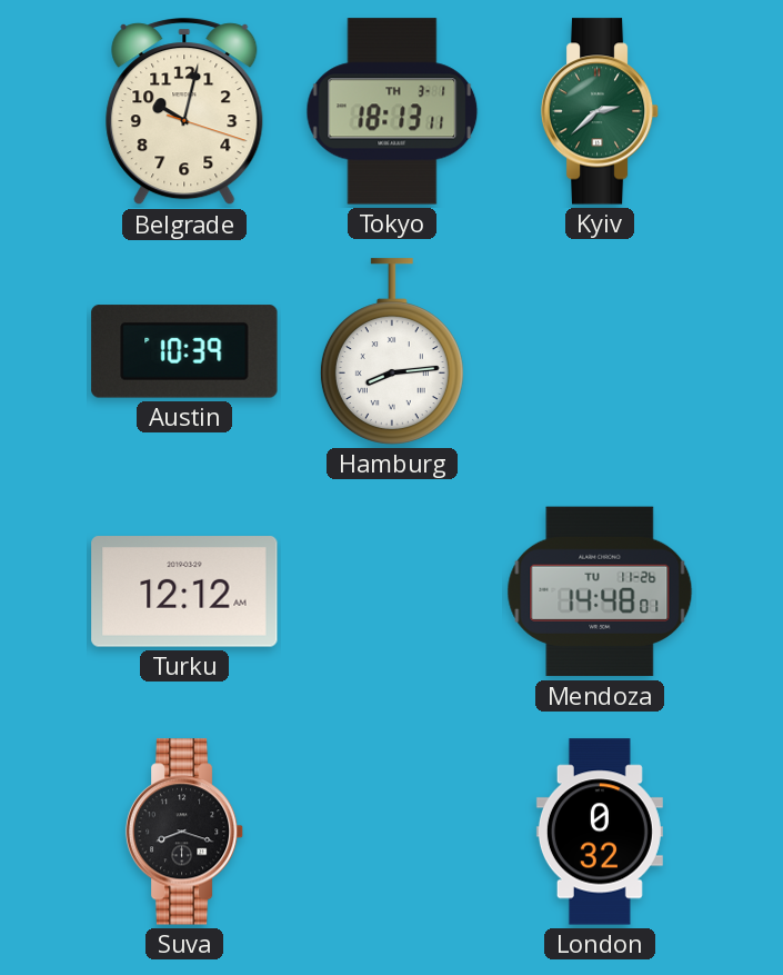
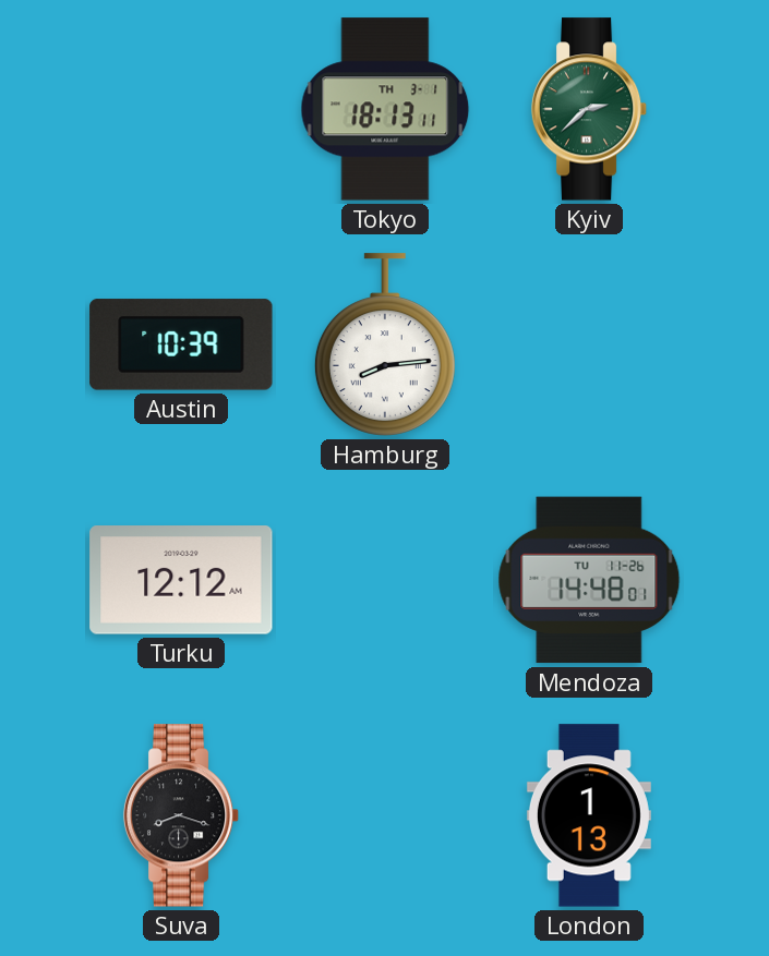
Belgrade: 10:02 -> none (184, 112)
London: 0:32 -> 1:13 (589, 815)
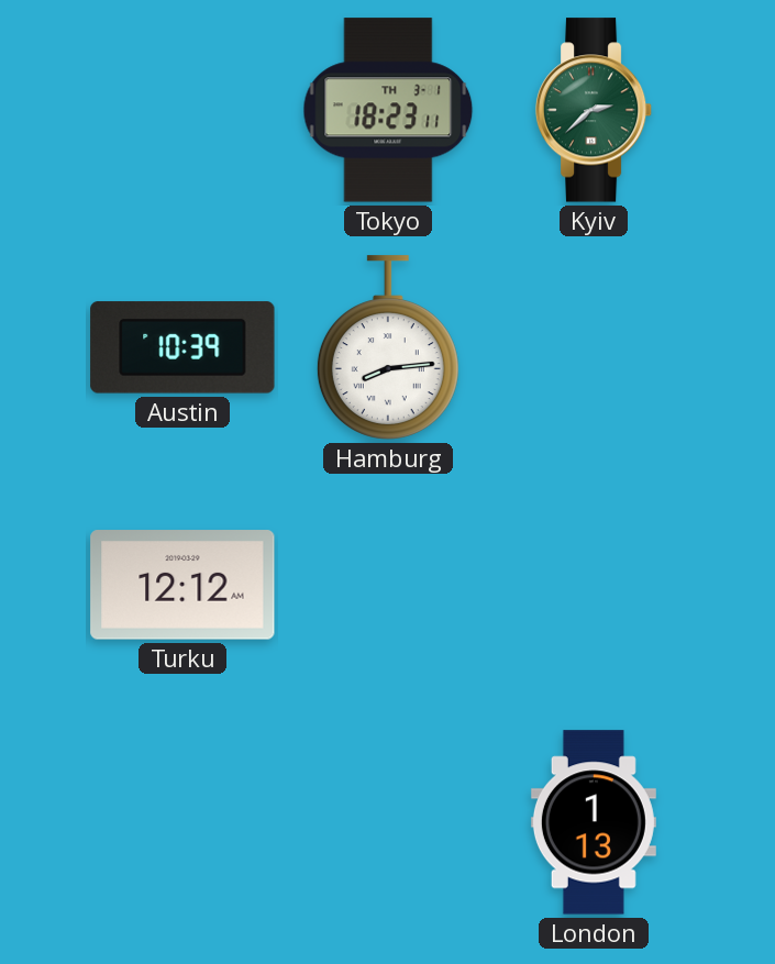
Tokyo: 18:13 -> 18:23 (388, 110)
Mendoza: 14:48 -> none (589, 580)
Suva: 8:18 -> none (181, 815)
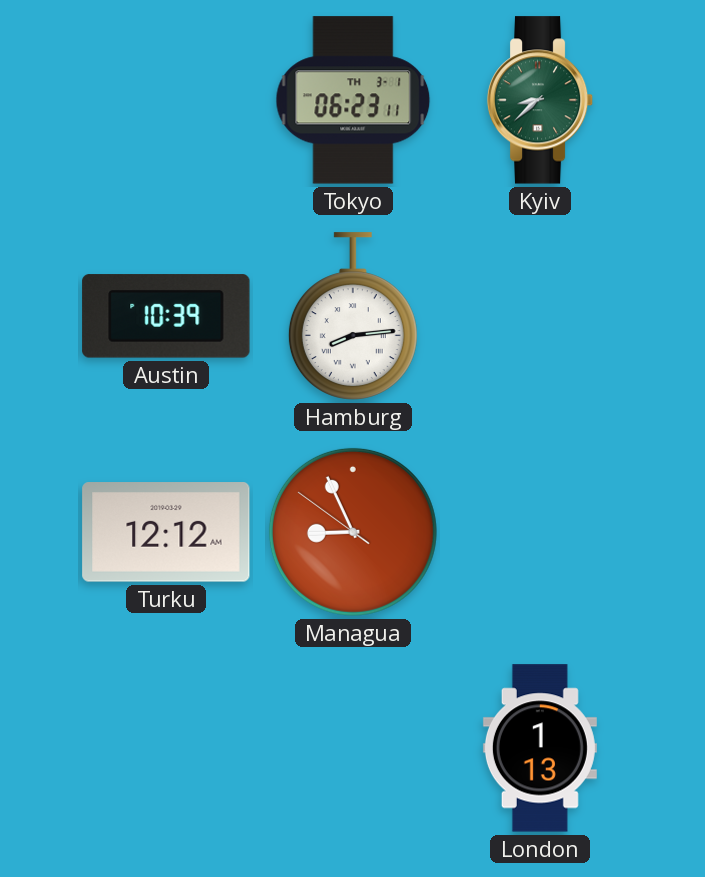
Tokyo: 18:23 -> 06:23 (353, 100)
Kyiv: 2:38 -> 8:38 (540, 100)
Managua: none -> 8:55 (353, 532)
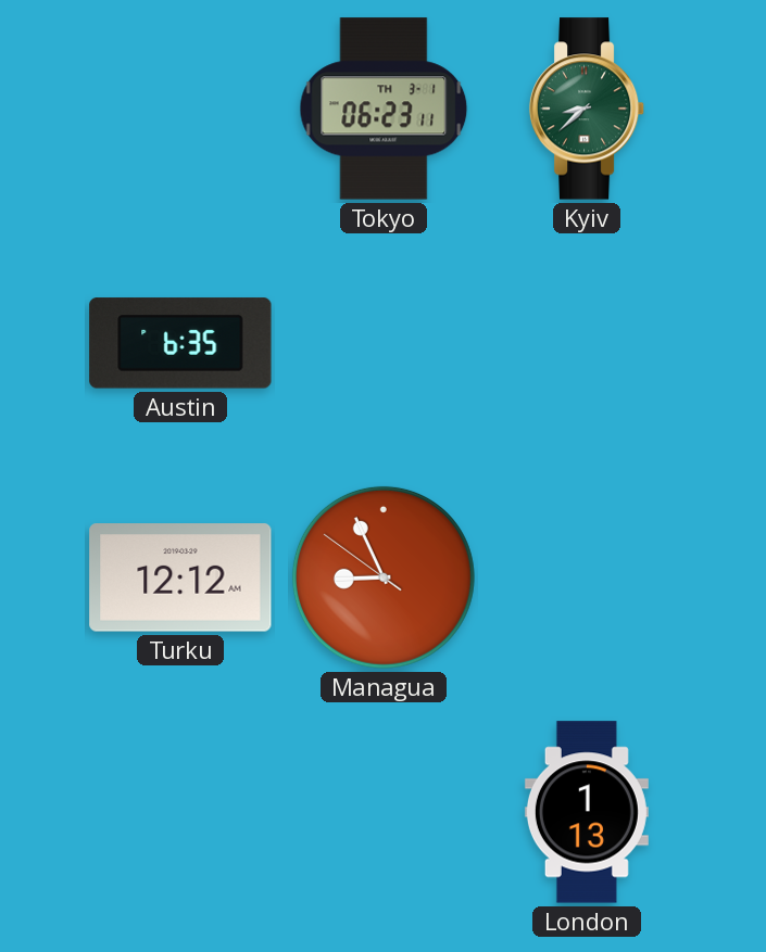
Austin: 10:39 -> 6:35 (180, 343)
Hamburg: 8:14 -> none (353, 316)
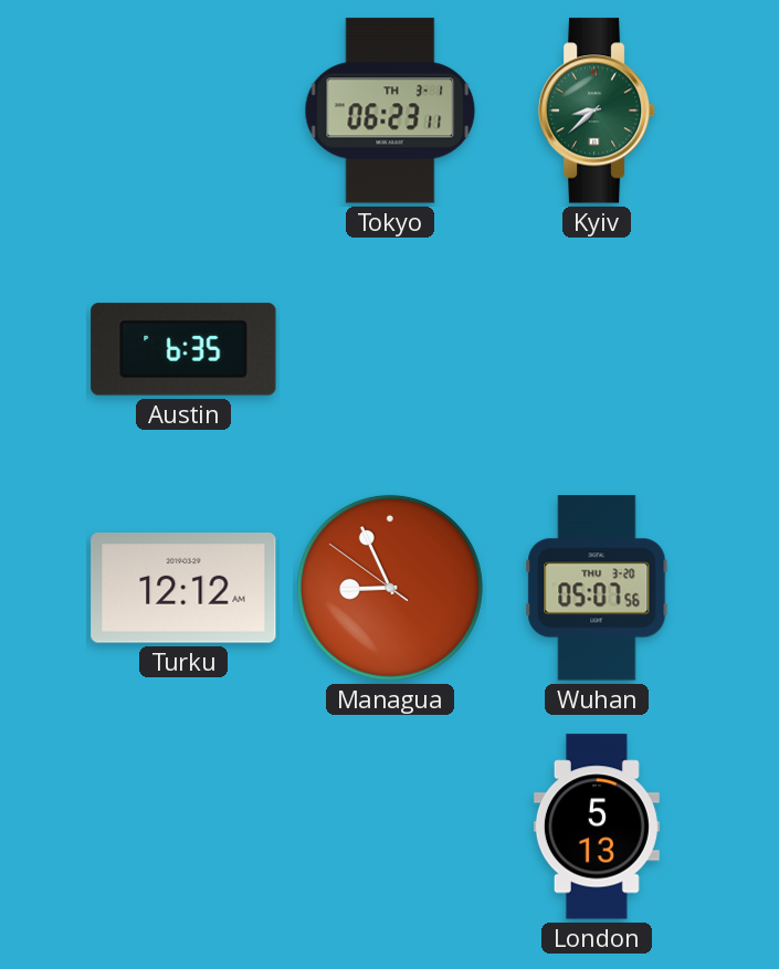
Wuhan: none -> 05:07 (597, 588)
London: 1:13 -> 5:13 (597, 826)
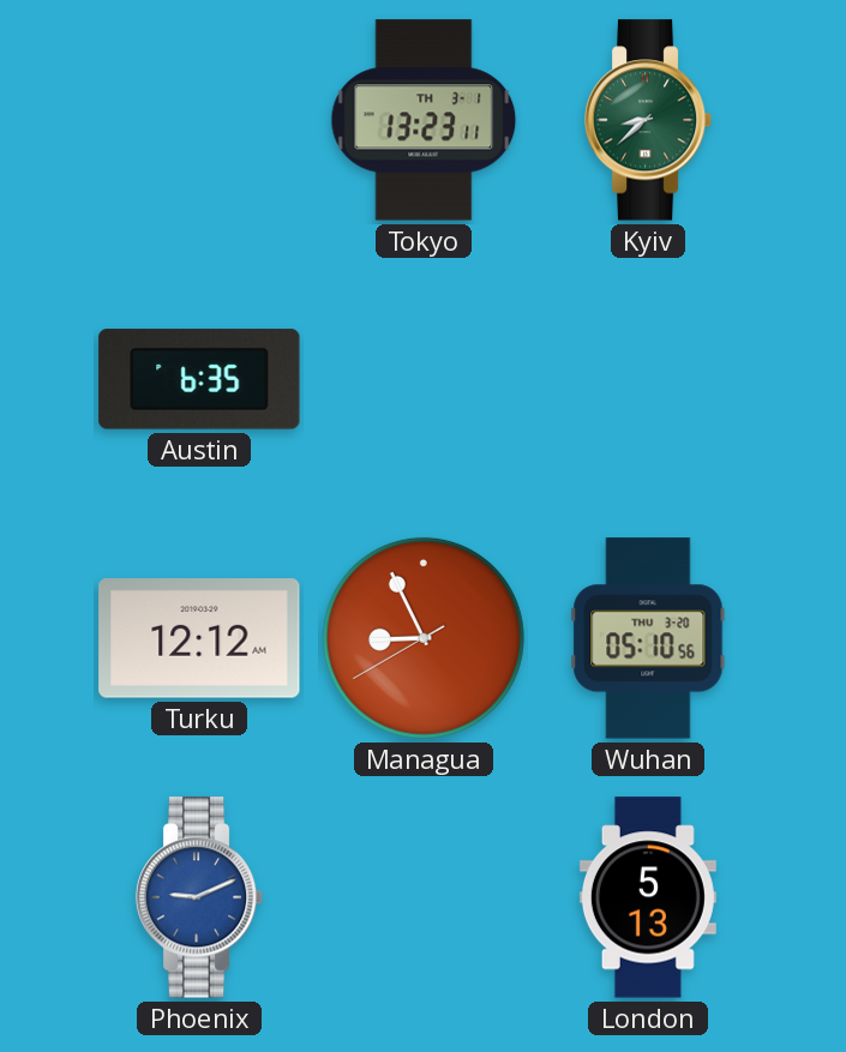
Tokyo: 06:23 -> 13:23 (424, 120)
Managua: 8:55:51 -> 8:55:40 (424, 638)
Wuhan: 05:07 -> 05:10 (648, 638)
Phoenix: none -> 9:11 (199, 897)
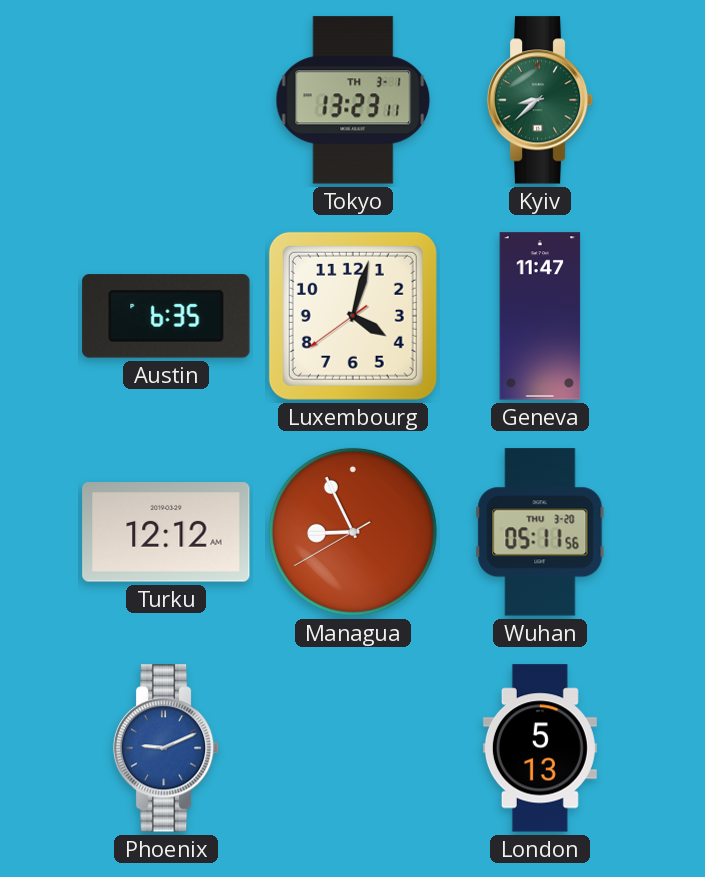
Luxembourg: none -> 4:02 (353, 316)
Geneva: none -> 11:47 (540, 316)
Wuhan: 05:10 -> 05:11 (540, 532)
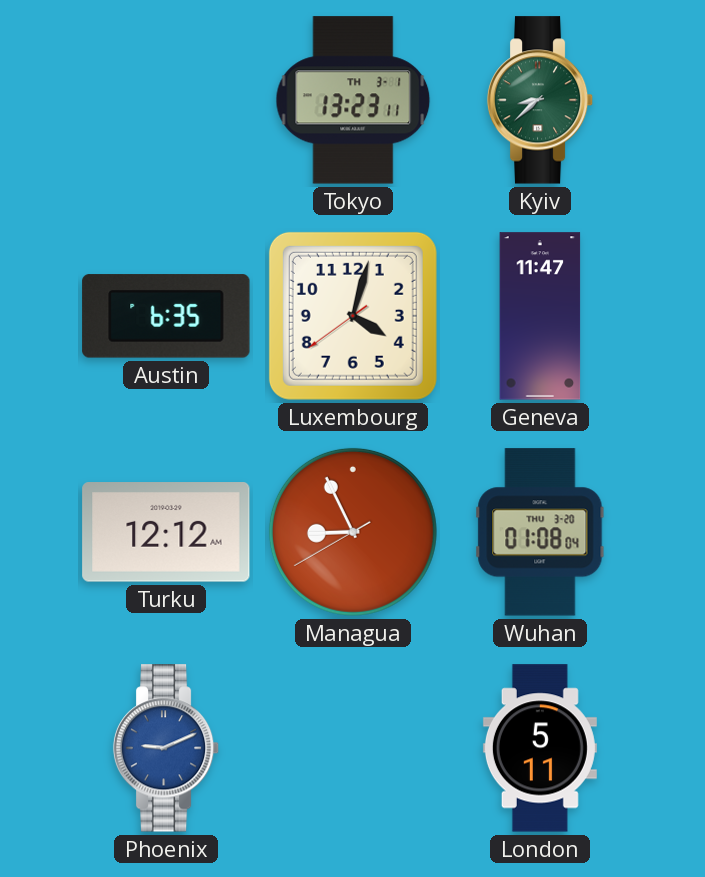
Wuhan: 05:11 -> 01:08 (540, 532)
London: 5:13 -> 5:11 (540, 748)
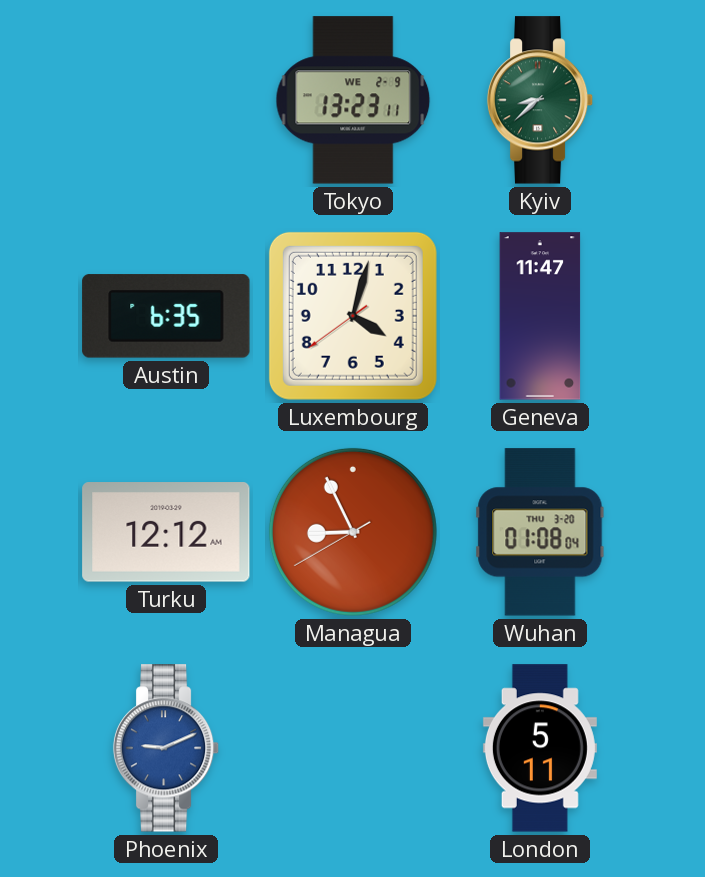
Tokyo date: TH 3-1 -> WE 2-9 (353, 100)
